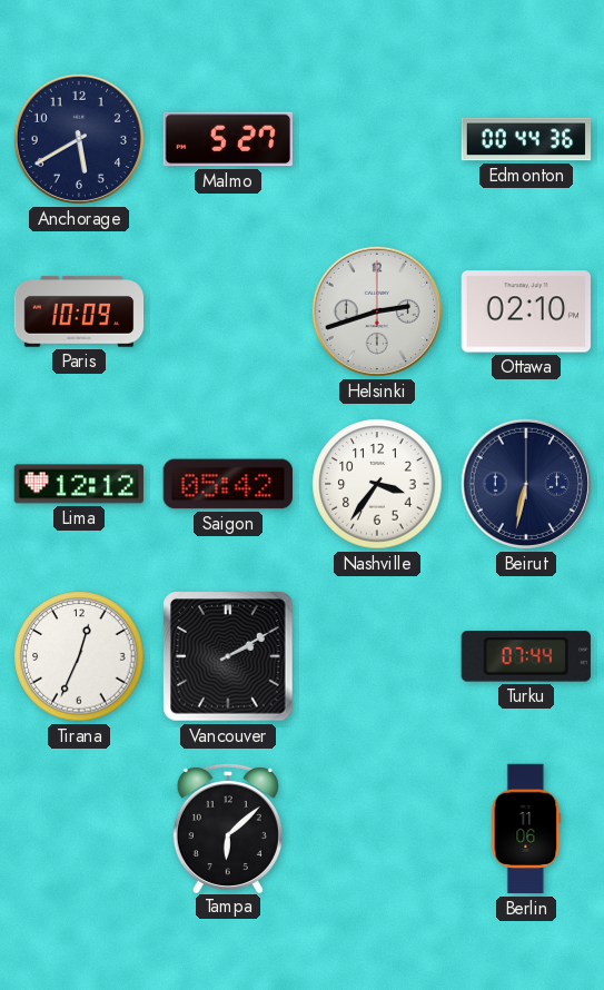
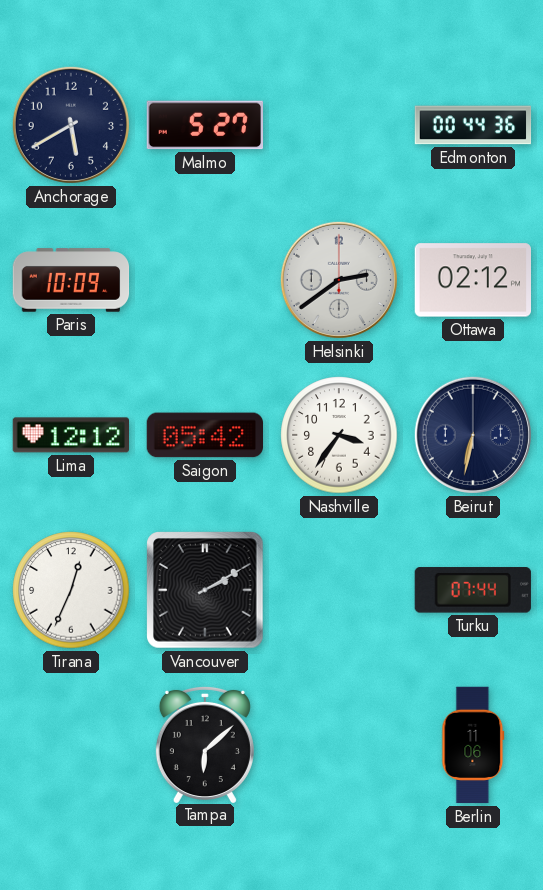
Helsinki: 2:42 -> 2:39 (339, 280)
Ottawa: 02:10 -> 02:12 (472, 280)
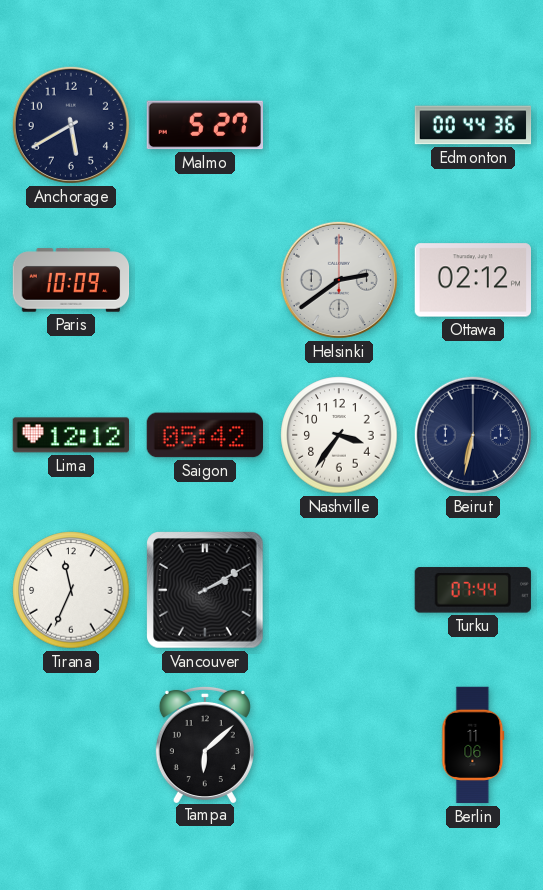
Tirana: 12:34 -> 11:34 (71, 590)
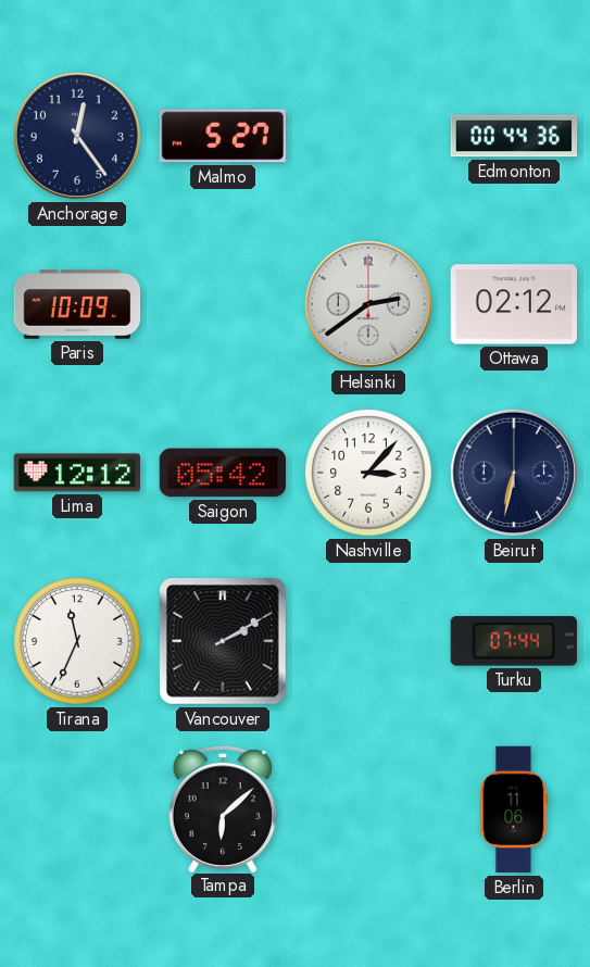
Anchorage: 5:40 -> 12:24 (77, 136)
Nashville: 3:36 -> 3:07 (368, 473)
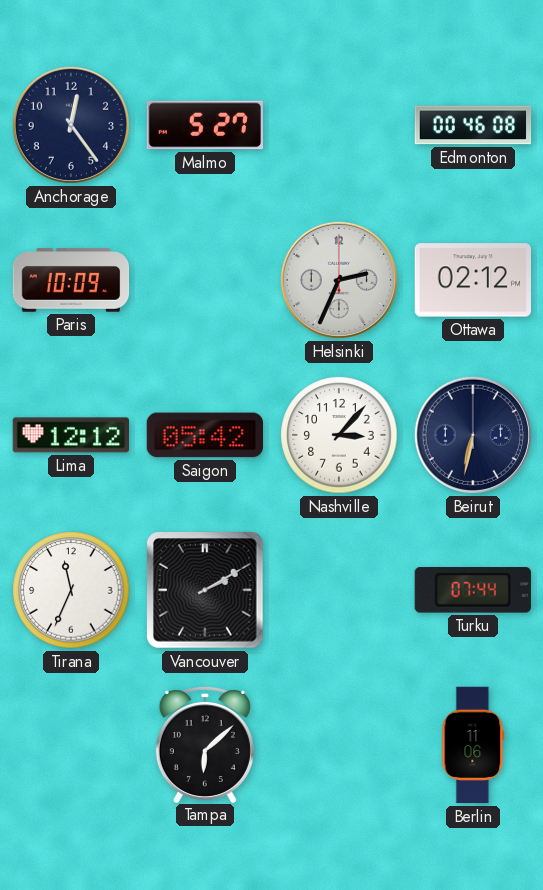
Edmonton: 00:44 -> 00:46 (473, 125)
Helsinki: 2:39 -> 2:34 (339, 280)
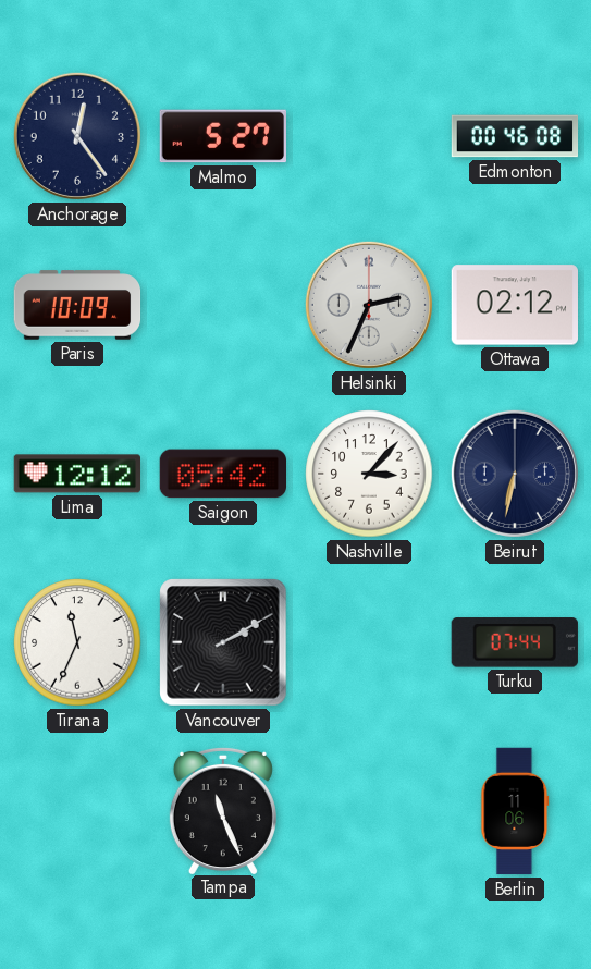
Tampa: 6:08 -> 11:26 (223, 810)
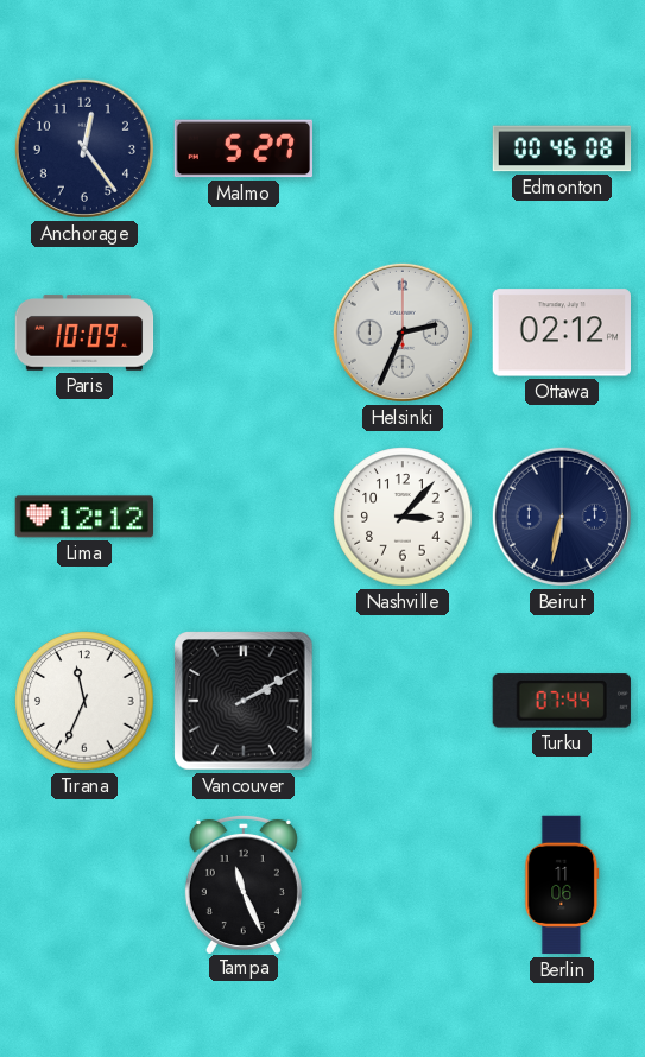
Saigon: 05:42 -> none (222, 474)
